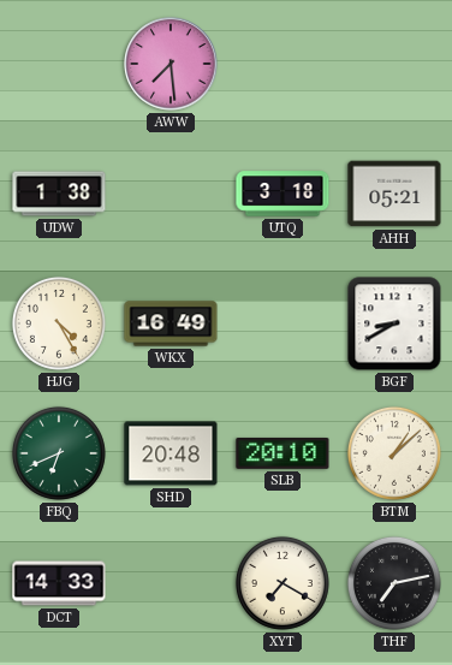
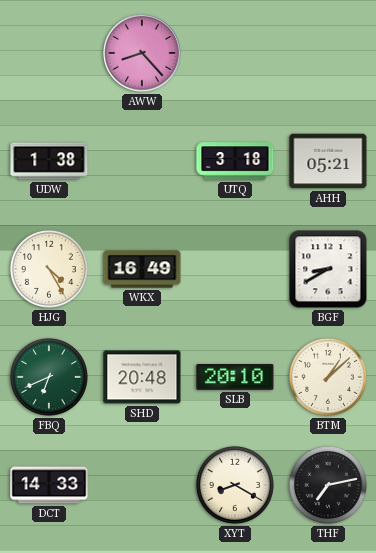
AWW: 7:29 -> 8:23 (142, 53)
XYT: 7:20 -> 8:20 (235, 485)
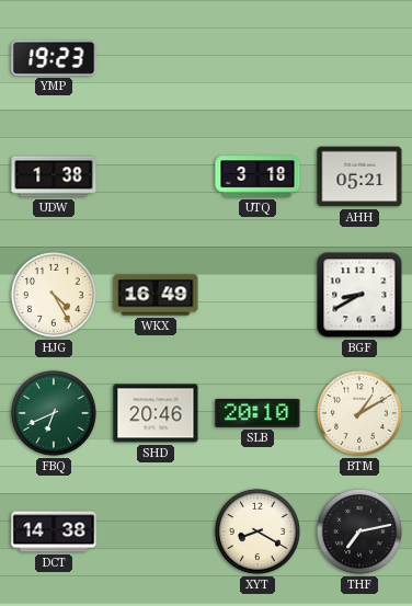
YMP: none -> 19:23 (54, 58)
AWW: 8:23 -> none (142, 53)
SHD: 20:48 -> 20:46 (156, 413)
BTM: 1:08 -> 1:10 (359, 413)
DCT: 14:33 -> 14:38 (54, 531)
